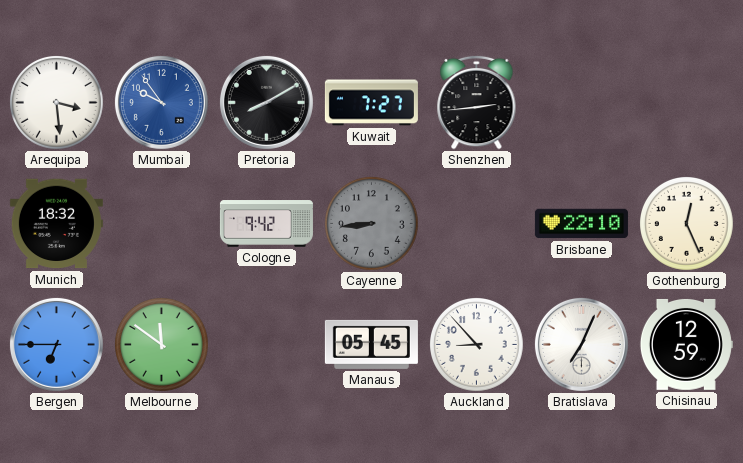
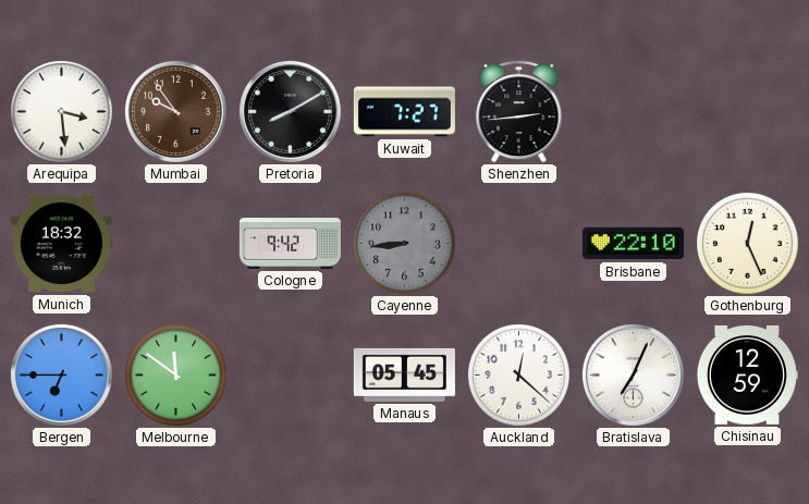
Mumbai dial: blue -> brown (175, 111)
Auckland: 8:53 -> 12:22 (519, 376)
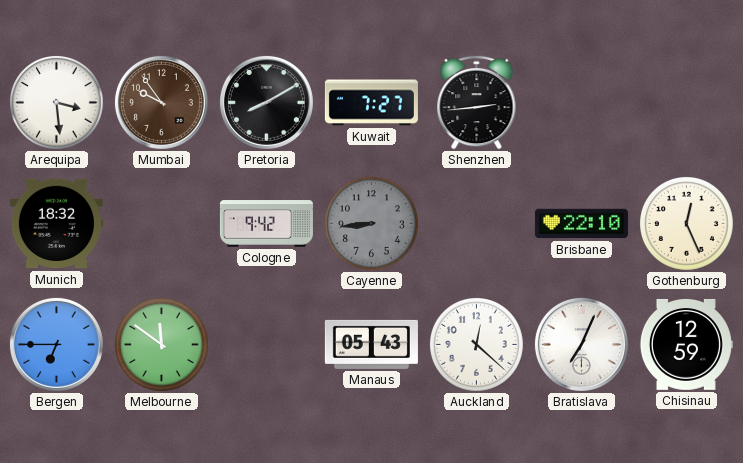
Manaus: 05:45 -> 05:43 (371, 344)
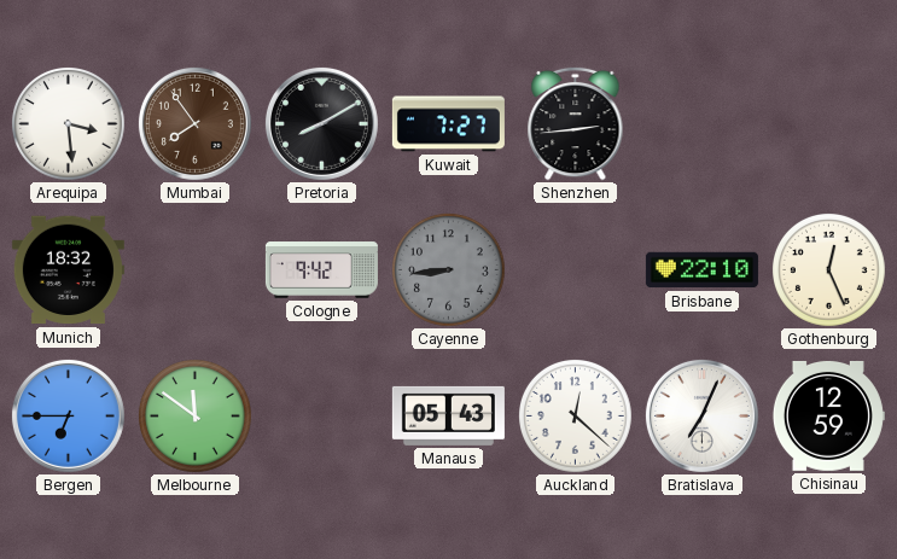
Mumbai: 9:54 -> 7:54 (194, 123)
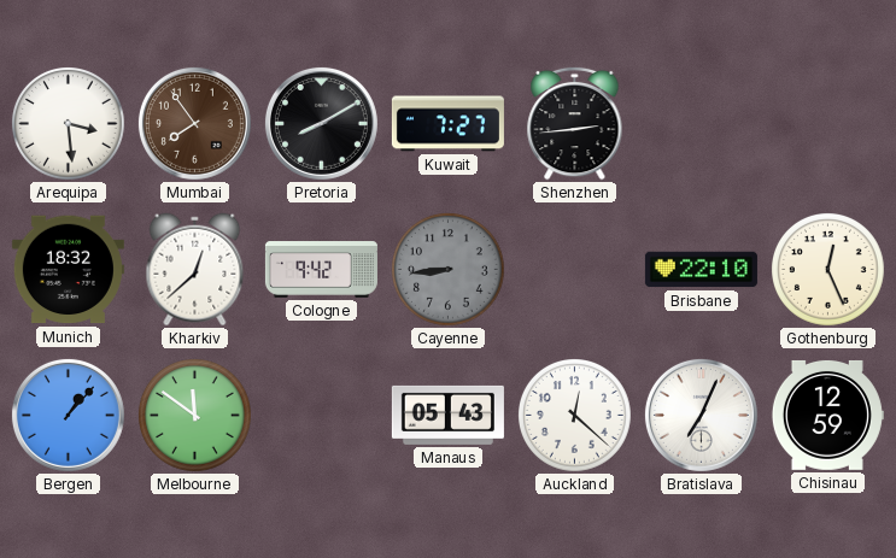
Kharkiv: none -> 12:38 (195, 270)
Bergen: 6:45 -> 1:07 (68, 415)
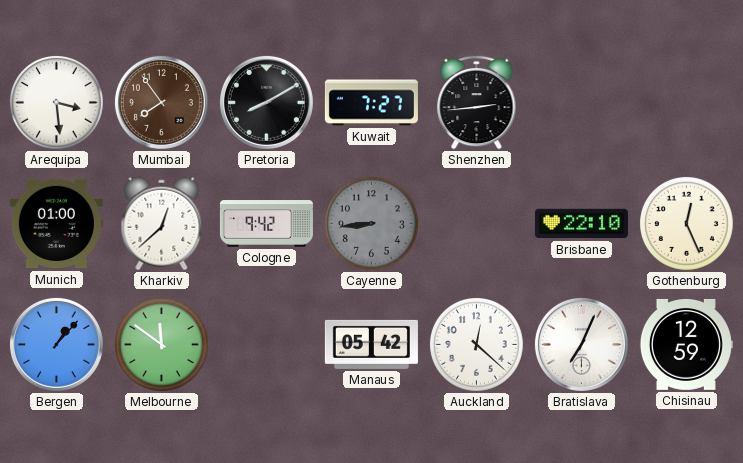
Munich: 18:32 -> 01:00 (56, 224)
Manaus: 05:43 -> 05:42 (371, 344)
